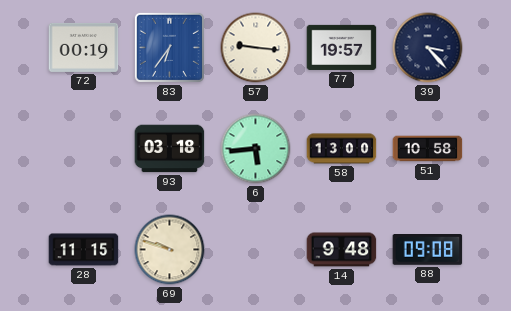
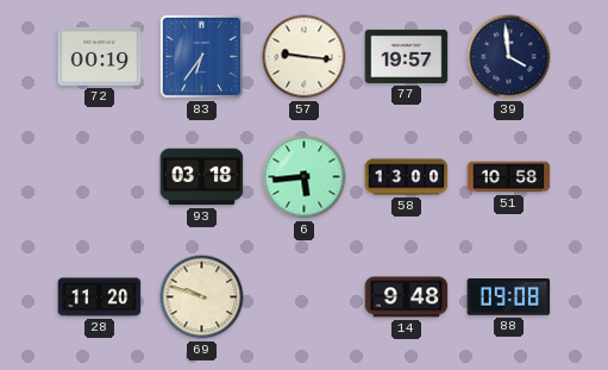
39: 3:23 -> 3:59 (509, 57)
28: 11:15 -> 11:20 (100, 297)
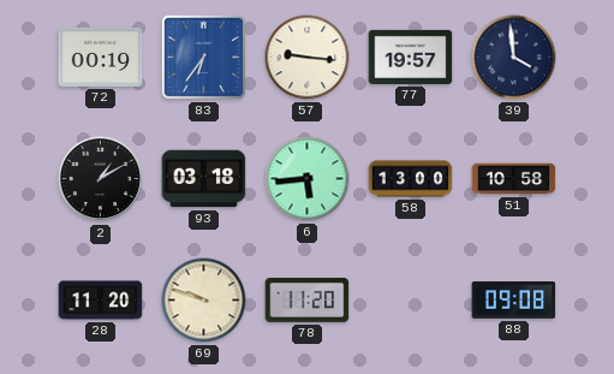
2: none -> 1:10 (101, 179)
78: none -> 11:20 (308, 301)
14: 9:48 -> none (407, 297)
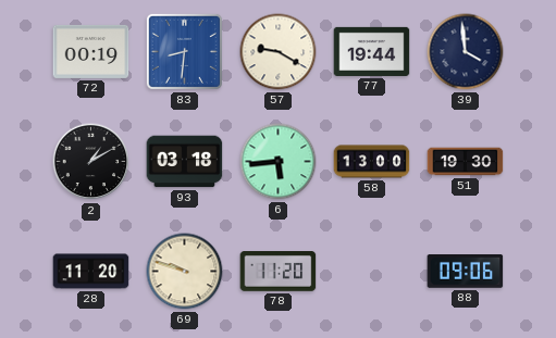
83: 6:36 -> 8:31 (184, 51)
57: 9:16 -> 9:20 (279, 52)
77: 19:57 -> 19:44 (372, 51)
51: 10:58 -> 19:30 (466, 162)
88: 09:08 -> 09:06 (466, 272)
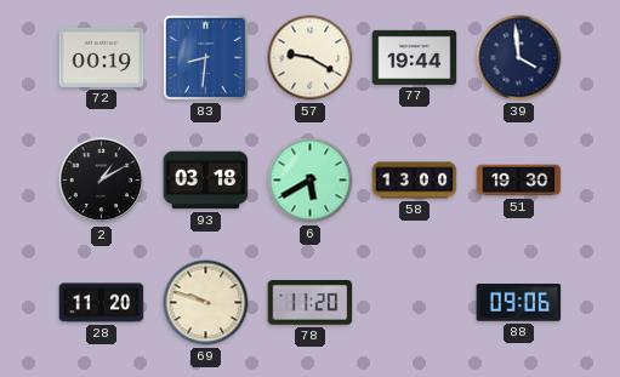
6: 5:44 -> 5:40 (311, 181)
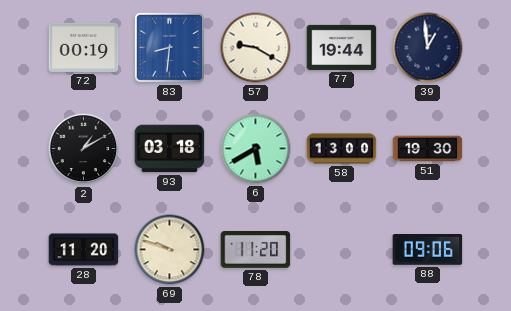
39: 3:59 -> 12:59 (428, 48)
